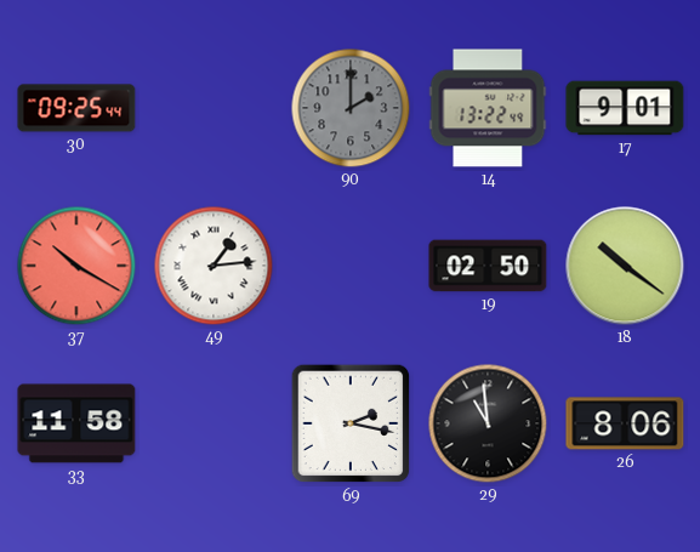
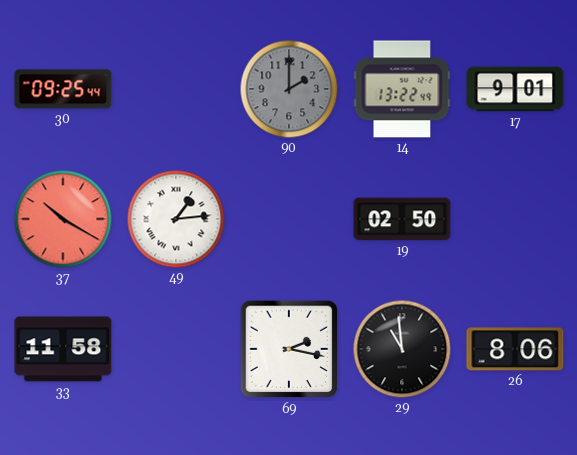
18: 10:21 -> none (625, 266)
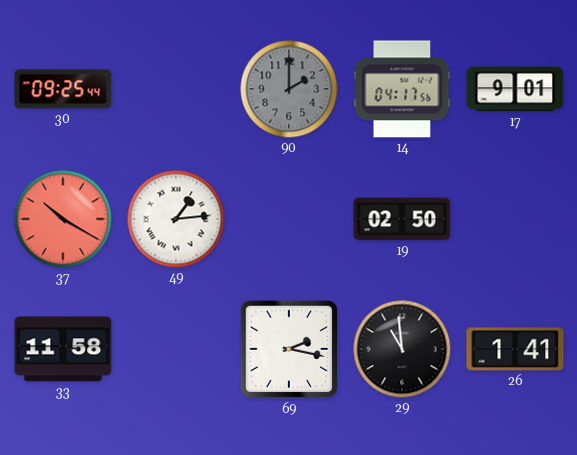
14: 13:22 -> 04:17 (402, 89)
26: 8:06 -> 1:41 (515, 349)
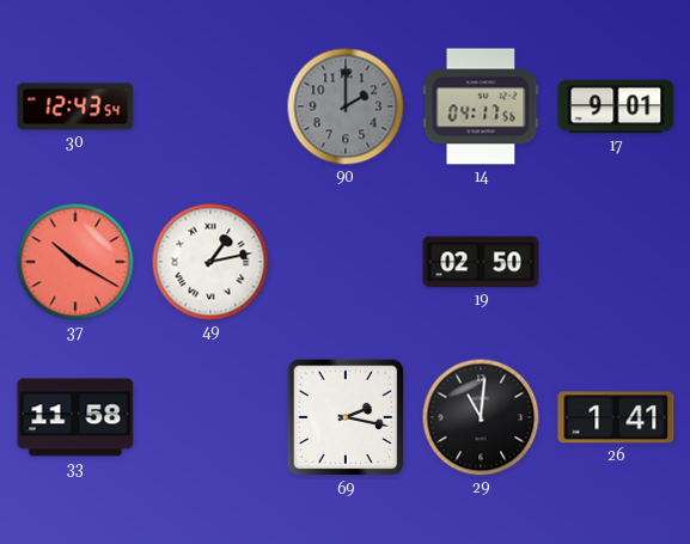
30: 09:25 -> 12:43 (75, 106)
49: 1:14 -> 1:13 (210, 262)
29: 10:59 -> 11:01 (481, 417)
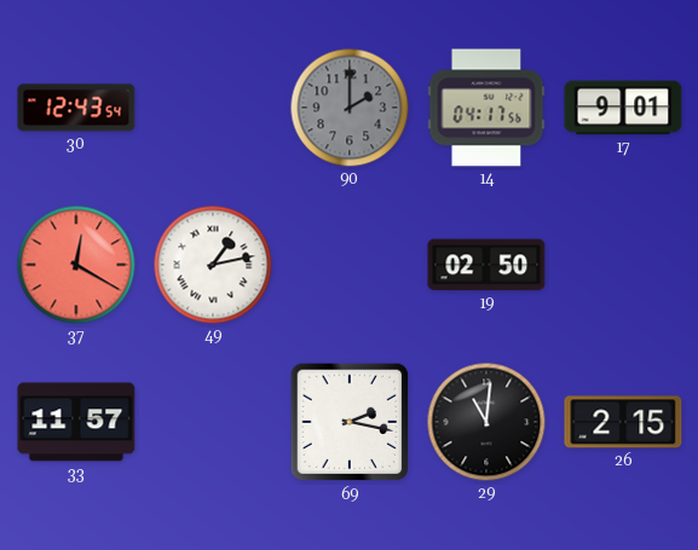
37: 10:20 -> 12:20 (76, 265)
33: 11:58 -> 11:57 (76, 422)
26: 1:41 -> 2:15 (623, 422)
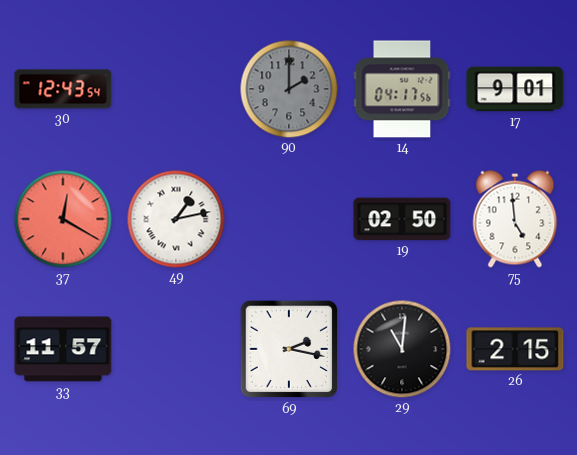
75: none -> 4:59 (515, 219)
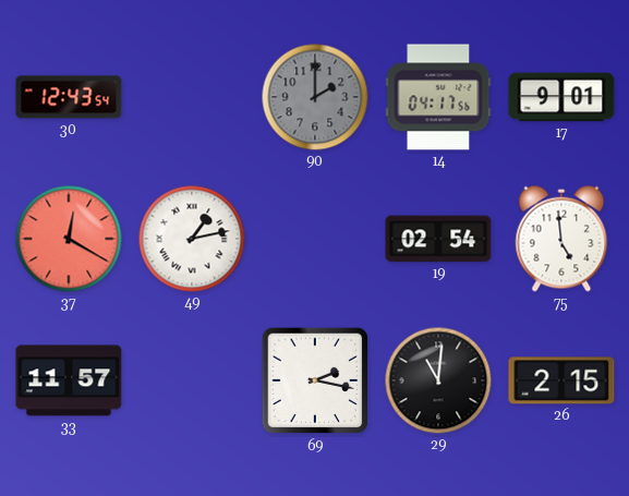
19: 02:50 -> 02:54 (438, 239)
